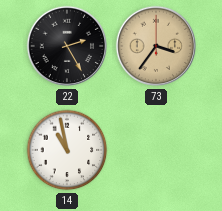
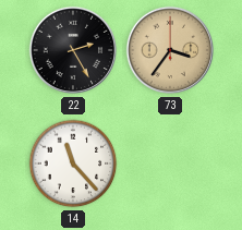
14: 10:58 -> 11:23 (73, 164)
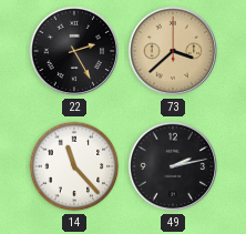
73: 3:36 -> 3:38 (173, 51)
49: none -> 2:13 (173, 166)
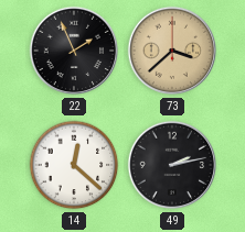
22: 2:25 -> 1:56 (74, 51)
14: 11:23 -> 12:22 (74, 165)
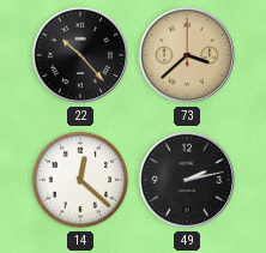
22: 1:56 -> 10:23 (80, 55)
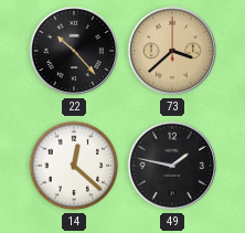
49: 2:13 -> 1:47 (172, 166)
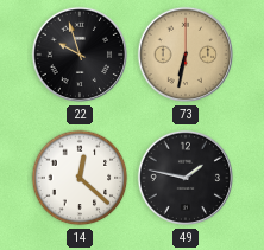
22: 10:23 -> 9:57 (80, 55)
73: 3:38 -> 6:32 (186, 55)
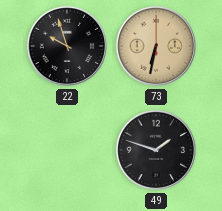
14: 12:22 -> none (80, 178)
49: 1:47 -> 1:48 (156, 150)
